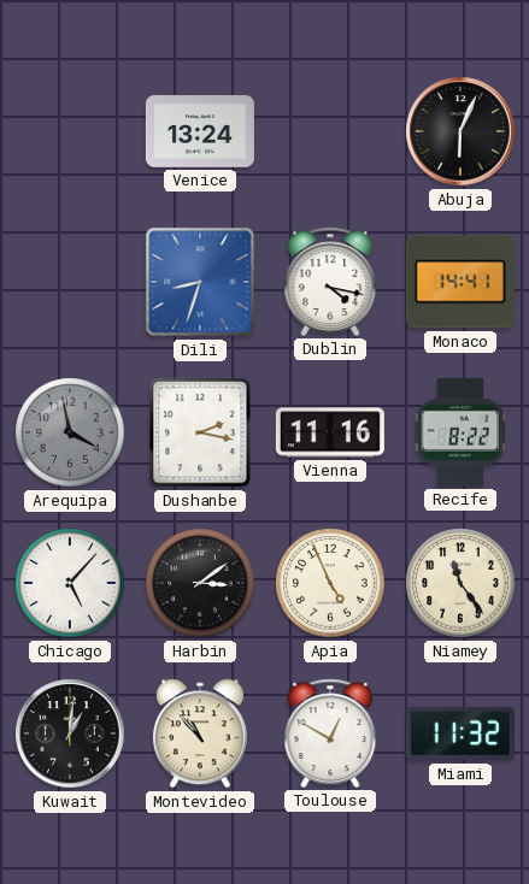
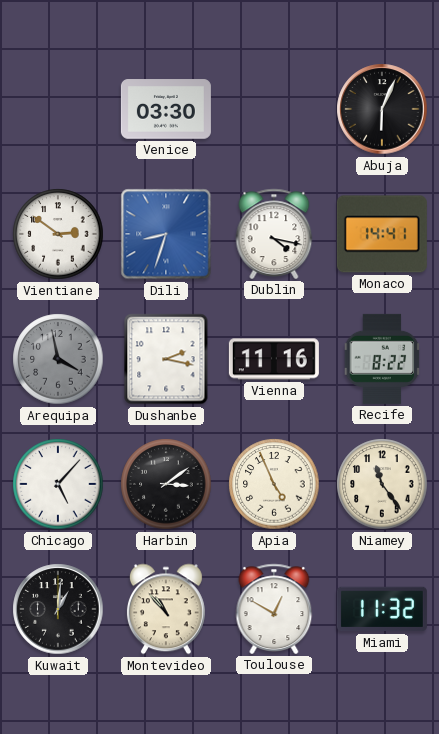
Venice: 13:24 -> 03:30 (166, 109)
Vientiane: none -> 2:51 (58, 234)
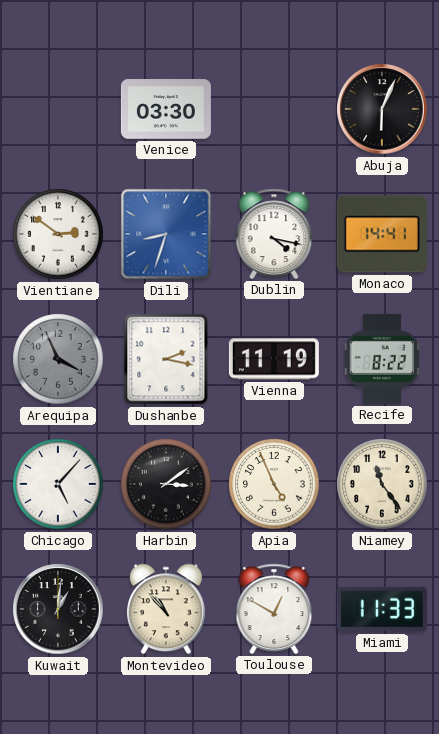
Arequipa: 3:58 -> 3:56 (58, 359)
Vienna: 11:16 -> 11:19 (274, 359)
Miami: 11:32 -> 11:33 (382, 609)
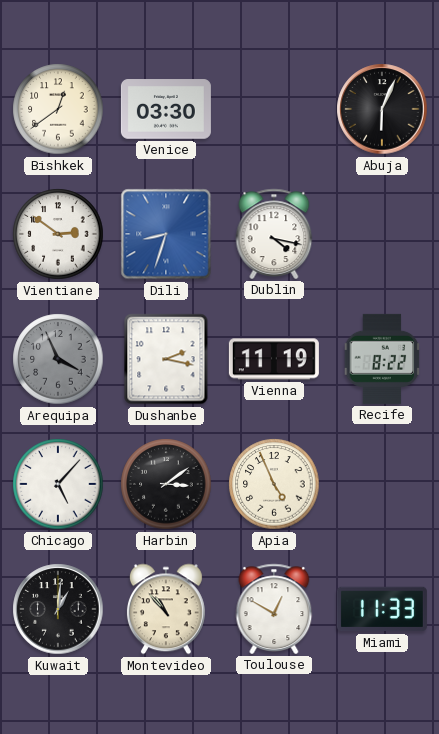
Bishkek: none -> 12:39 (58, 109)
Monaco: 14:41 -> none (382, 234)
Niamey: 11:24 -> none (382, 484)
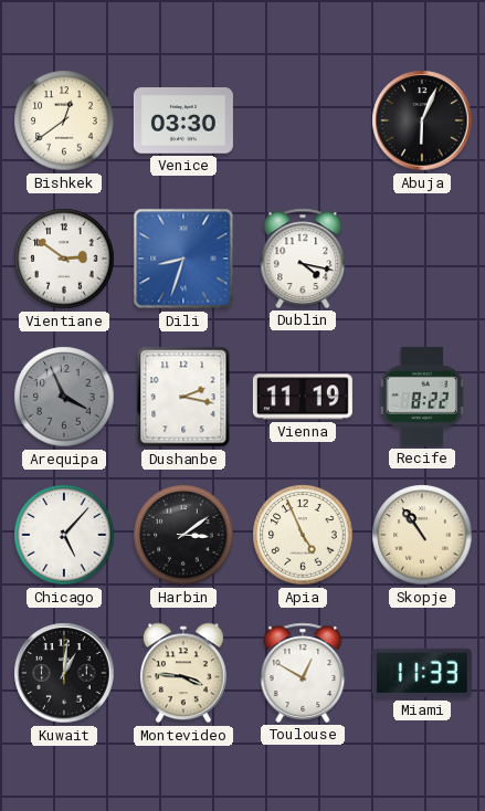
Skopje: none -> 10:54 (422, 535)
Montevideo: 10:53 -> 3:46 (183, 673)
